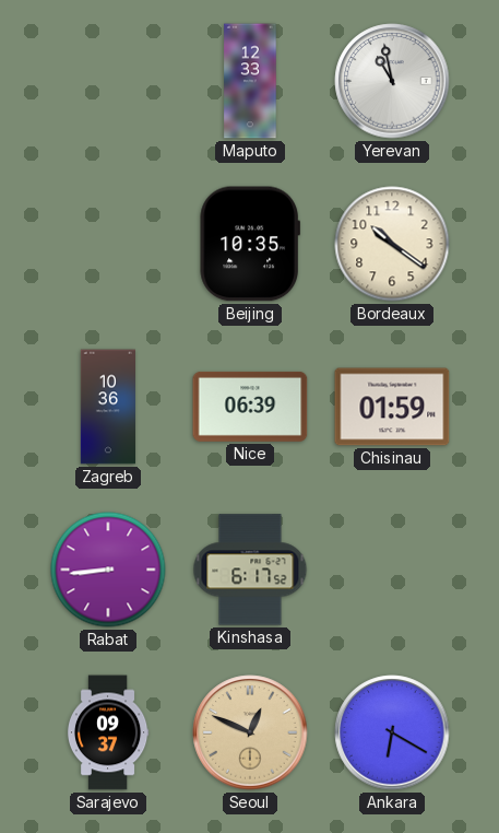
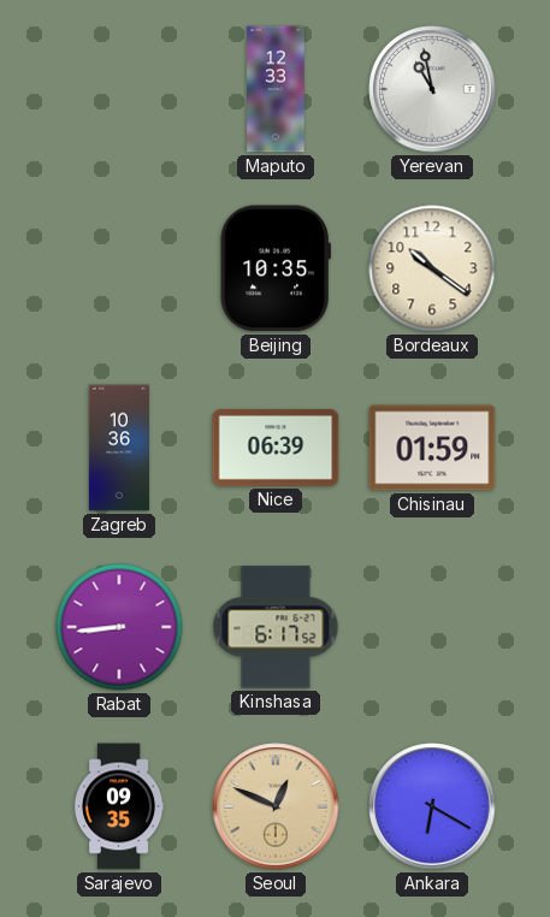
Sarajevo: 09:37 -> 09:35 (119, 806)
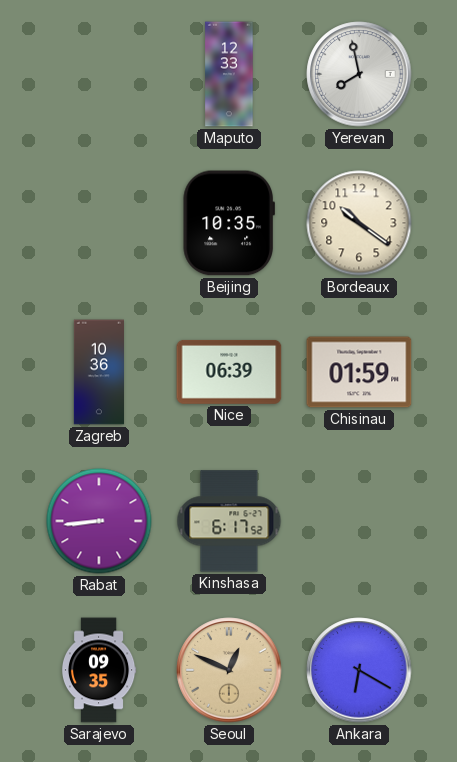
Yerevan: 10:58 -> 7:58 (359, 74)
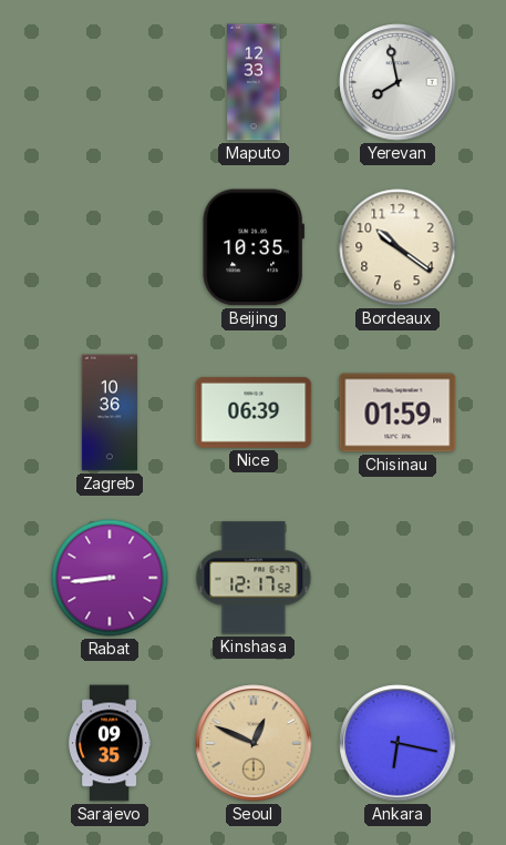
Kinshasa: 6:17 -> 12:17 (254, 578)
Ankara: 6:20 -> 6:17 (397, 743)
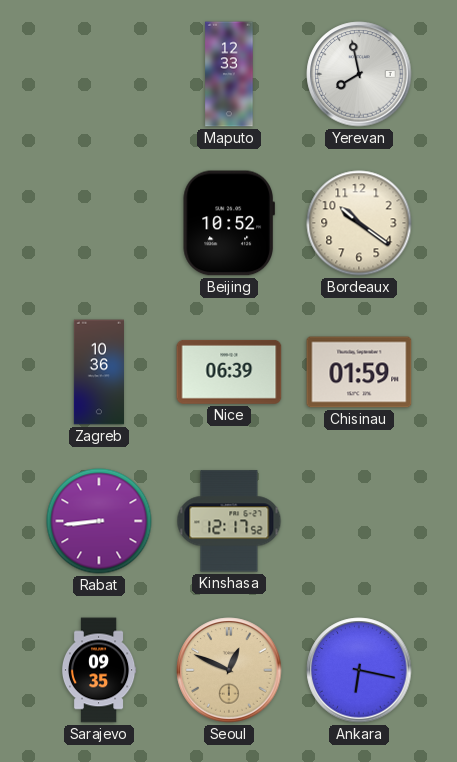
Beijing: 10:35 -> 10:52 (229, 223)
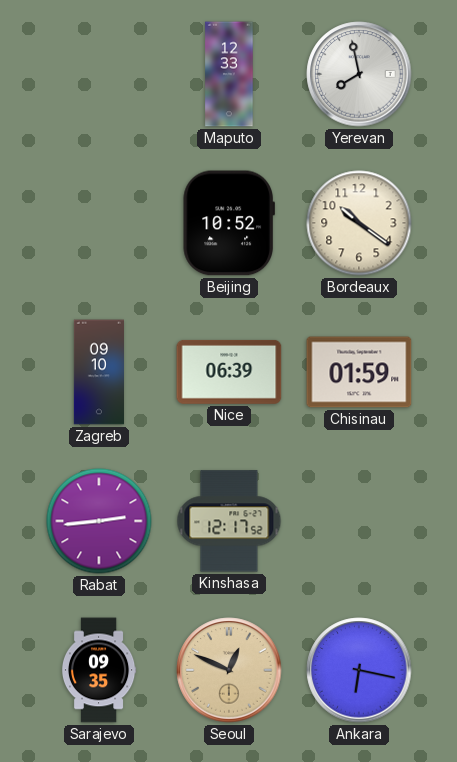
Zagreb: 10:36 -> 09:10 (98, 372)
Rabat: 8:44 -> 2:44 (99, 521)
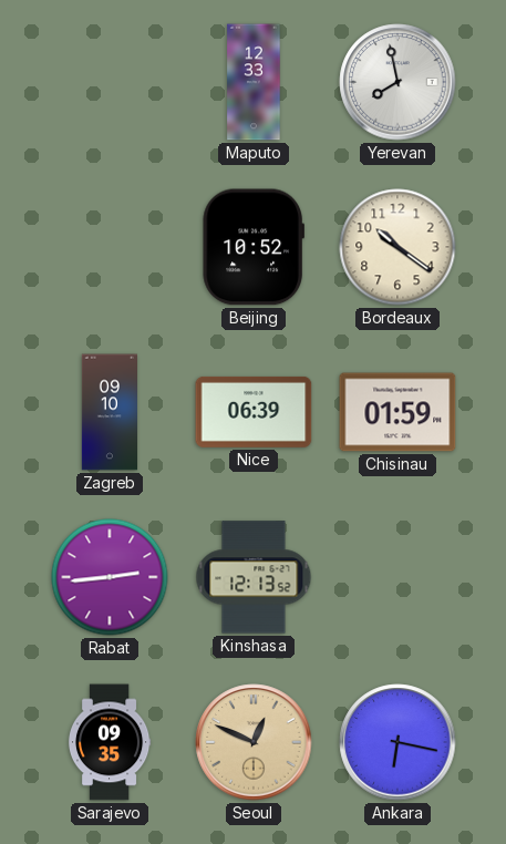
Kinshasa: 12:17 -> 12:13 (254, 577)
